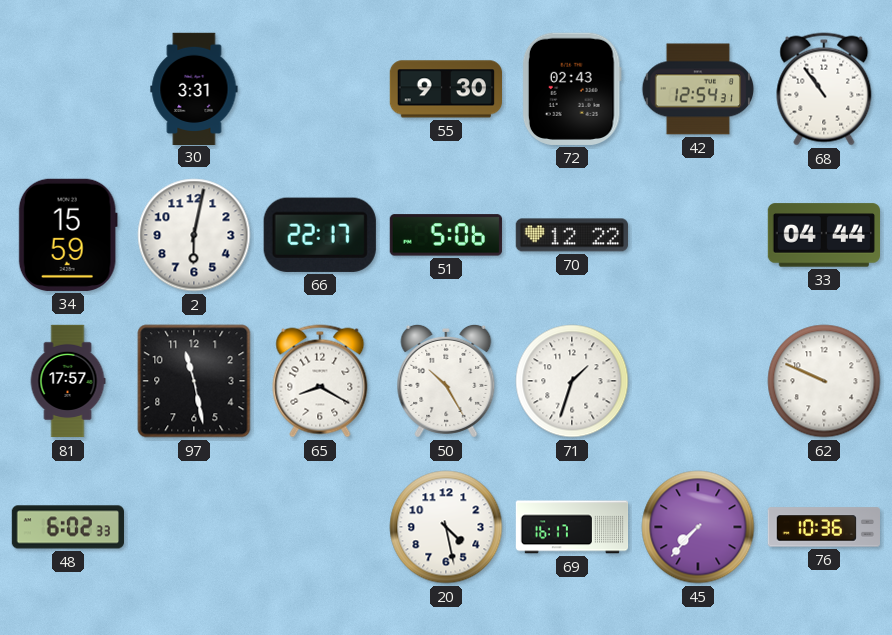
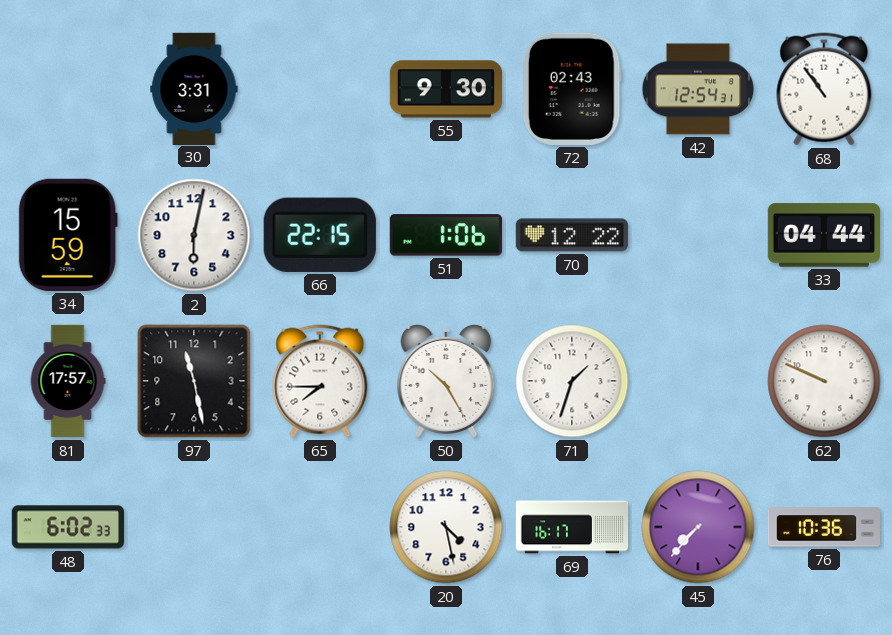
66: 22:17 -> 22:15 (320, 235)
51: 5:06 -> 1:06 (446, 235)
65: 8:20 -> 7:45 (320, 381)
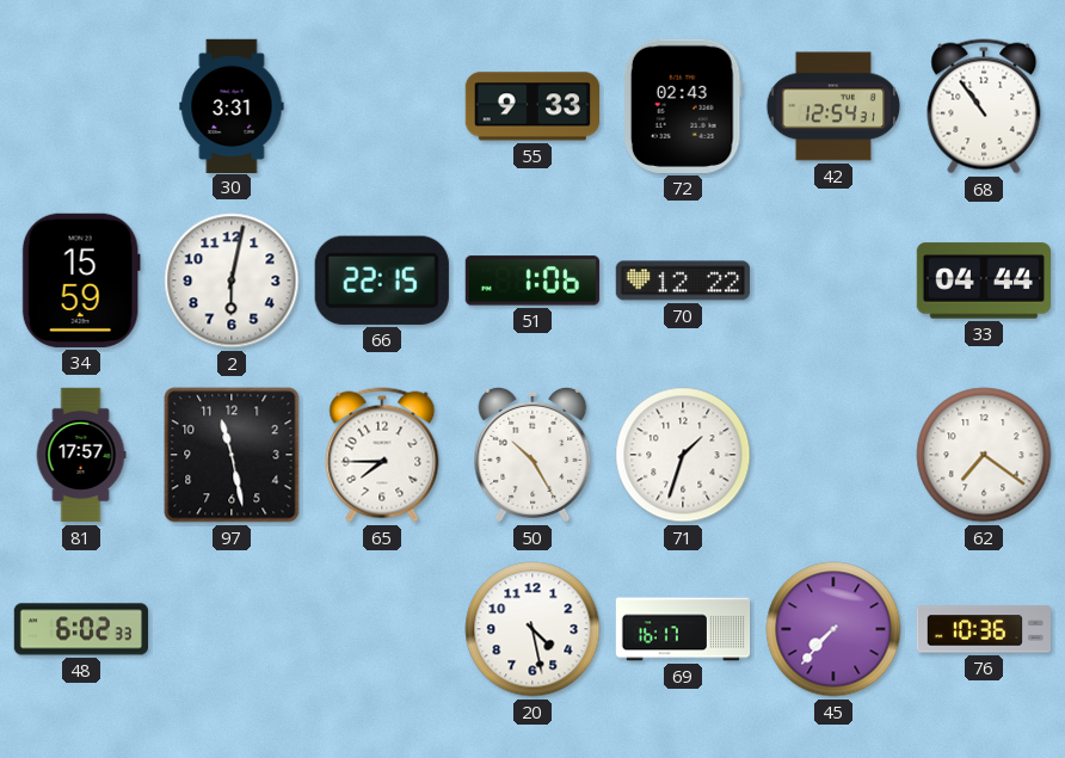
55: 9:30 -> 9:33 (531, 106)
62: 9:49 -> 7:21 (984, 455)
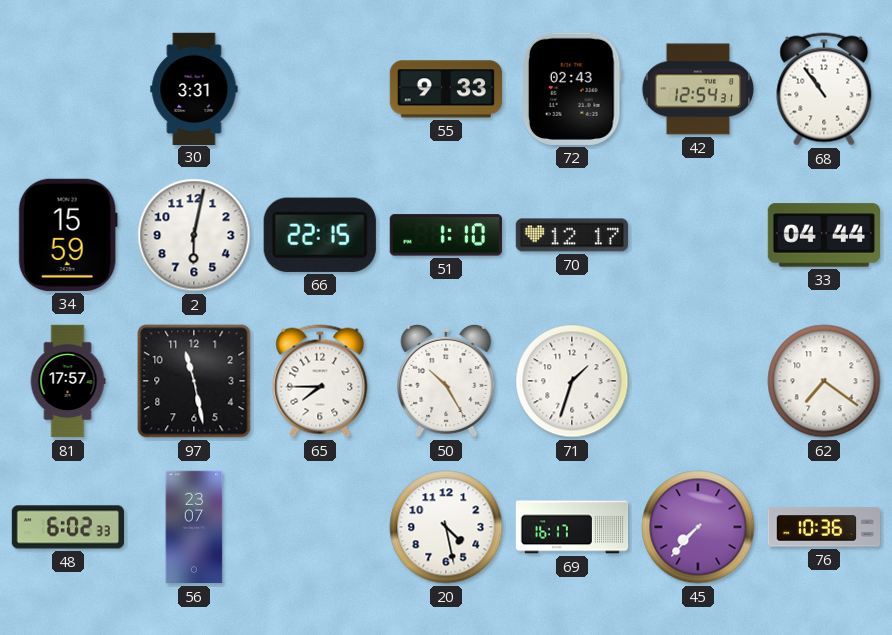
51: 1:06 -> 1:10 (446, 235)
70: 12:22 -> 12:17 (571, 235)
56: none -> 23:07 (194, 527)
